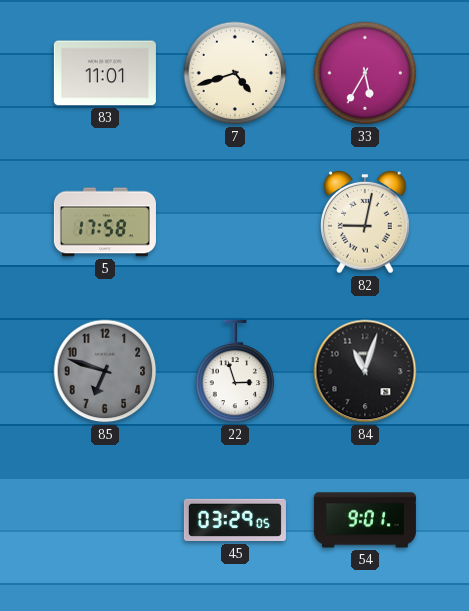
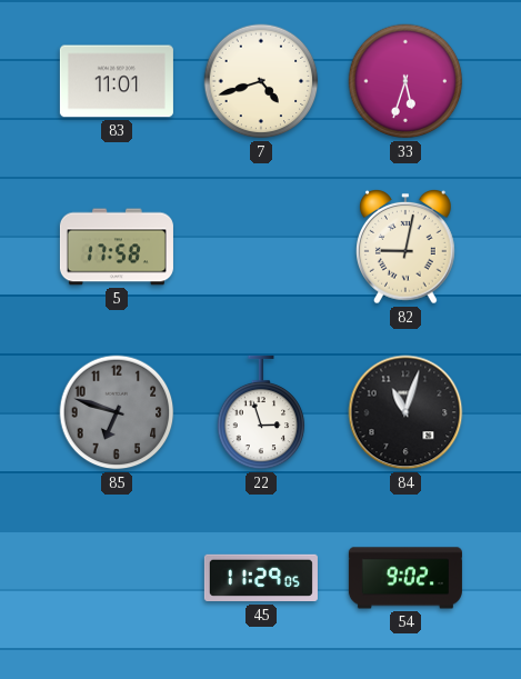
33: 5:35 -> 5:33 (405, 81)
45: 03:29 -> 11:29 (261, 578)
54: 9:01 -> 9:02 (405, 578)
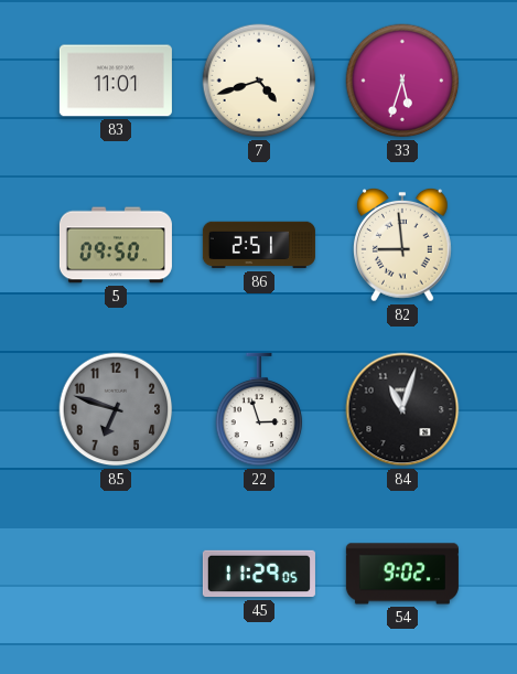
5: 17:58 -> 09:50 (116, 245)
86: none -> 2:51 (259, 245)
82: 9:02 -> 8:59 (403, 245)
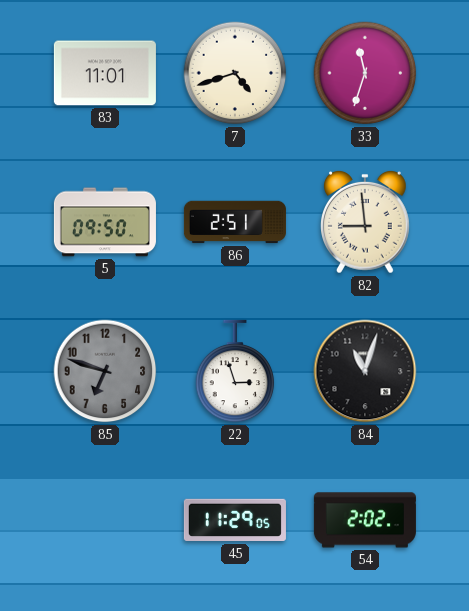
33: 5:33 -> 11:33 (365, 73)
54: 9:02 -> 2:02 (365, 520)
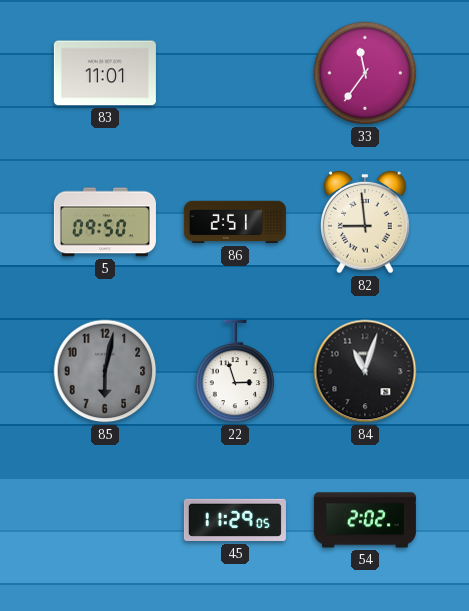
7: 4:42 -> none (235, 73)
33: 11:33 -> 11:36 (365, 73)
85: 6:48 -> 6:02 (105, 371)
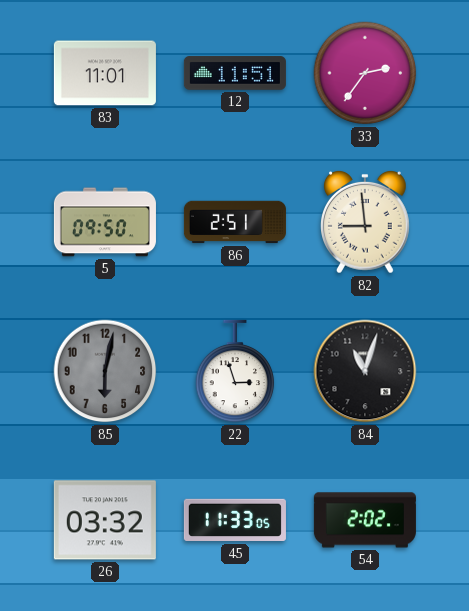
12: none -> 11:51 (235, 73)
33: 11:36 -> 2:36 (365, 73)
26: none -> 03:32 (105, 520)
45: 11:29 -> 11:33 (235, 520)
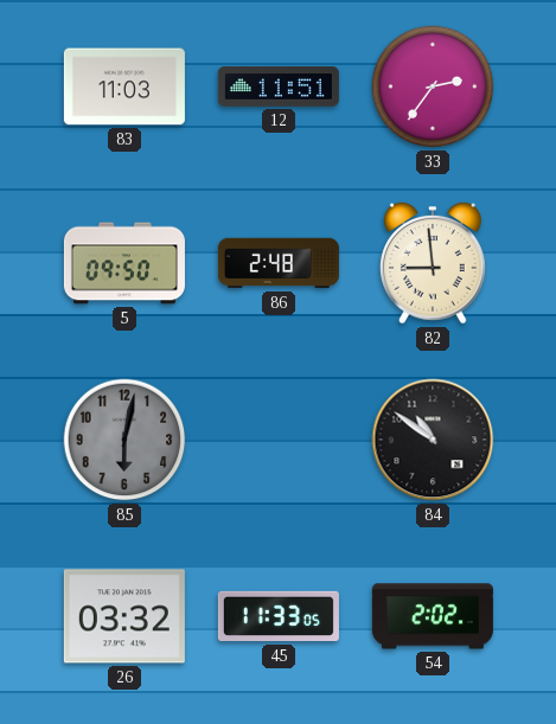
83: 11:01 -> 11:03 (124, 87)
86: 2:51 -> 2:48 (279, 263)
22: 2:57 -> none (235, 371)
84: 11:03 -> 10:51 (433, 440)
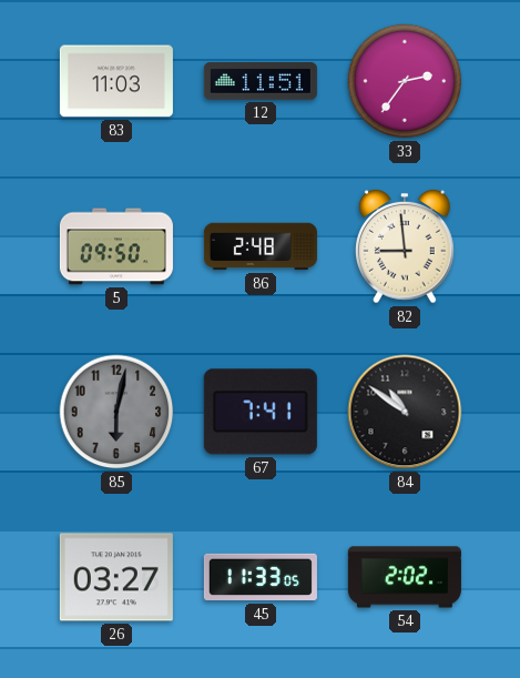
67: none -> 7:41 (261, 412)
26: 03:32 -> 03:27 (116, 577)
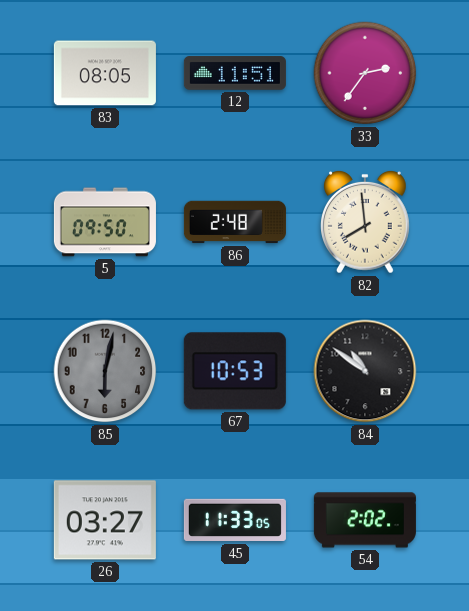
83: 11:03 -> 08:05 (105, 73)
82: 8:59 -> 7:59 (366, 222)
67: 7:41 -> 10:53 (235, 371)
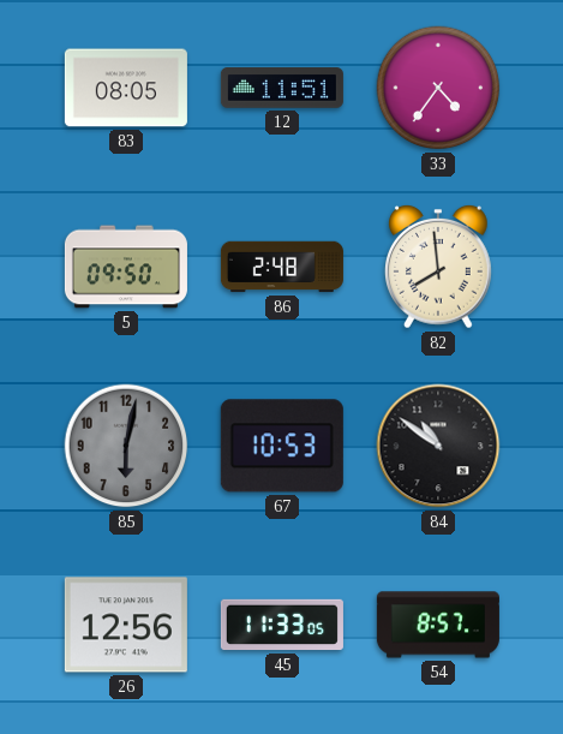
33: 2:36 -> 4:36 (438, 88)
26: 03:27 -> 12:56 (126, 625)
54: 2:02 -> 8:57 (438, 625)
